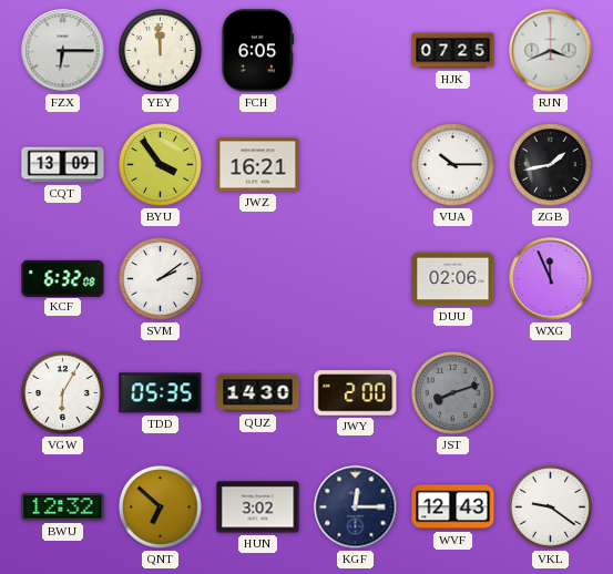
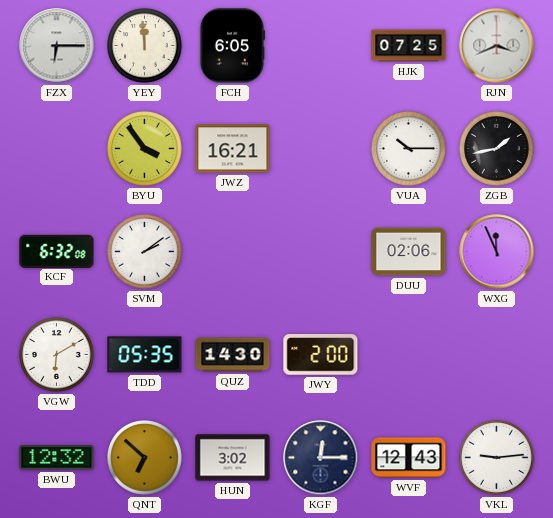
CQT: 13:09 -> none (63, 165)
VGW: 6:05 -> 6:10 (57, 355)
JST: 8:12 -> none (453, 393)
VKL: 9:21 -> 9:14 (497, 458)
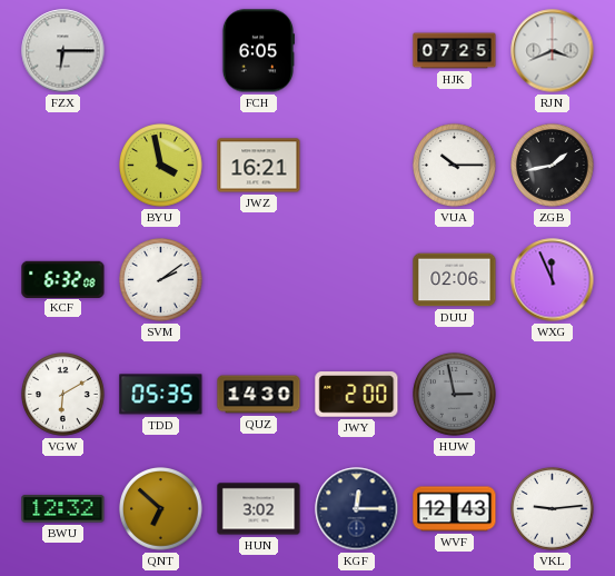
YEY: 11:59 -> none (145, 46)
BYU: 3:54 -> 3:58 (161, 166)
HUW: none -> 2:58 (455, 395)
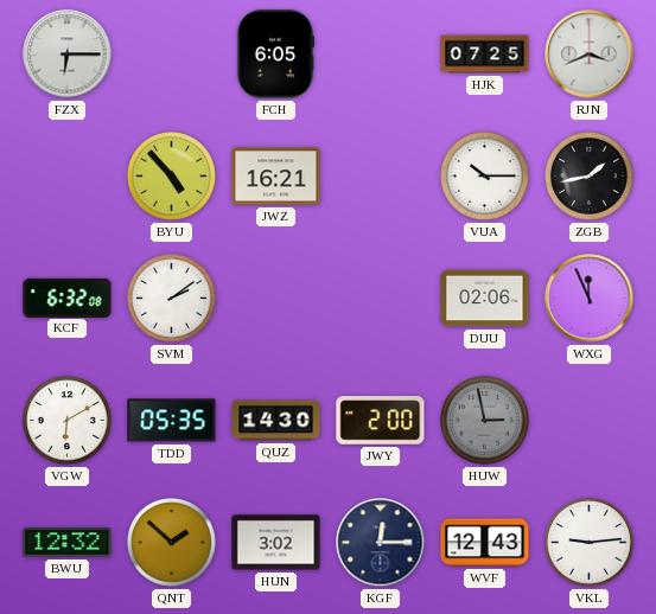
BYU: 3:58 -> 4:53 (172, 177)
QNT: 6:52 -> 1:52 (172, 543)
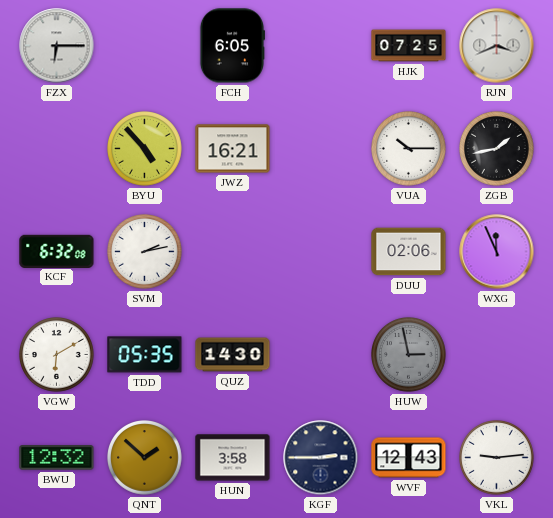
SVM: 2:09 -> 2:13 (145, 252)
JWY: 2:00 -> none (381, 421)
HUN: 3:02 -> 3:58 (233, 458)
KGF: 12:15 -> 2:45 (321, 458)
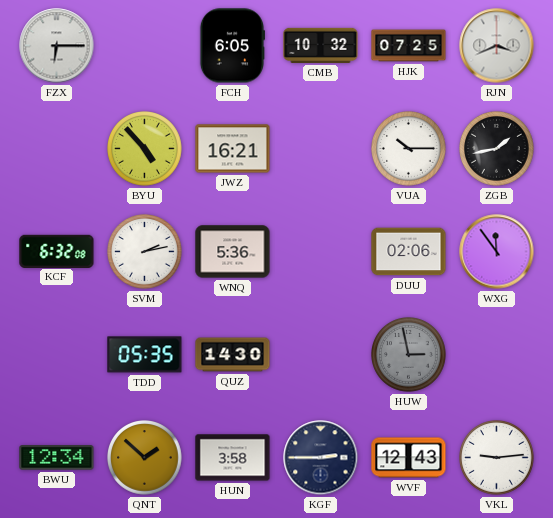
CMB: none -> 10:32 (321, 45)
WNQ: none -> 5:36 (233, 252)
WXG: 11:56 -> 11:54 (497, 252)
VGW: 6:10 -> none (57, 355)
BWU: 12:32 -> 12:34 (57, 458)
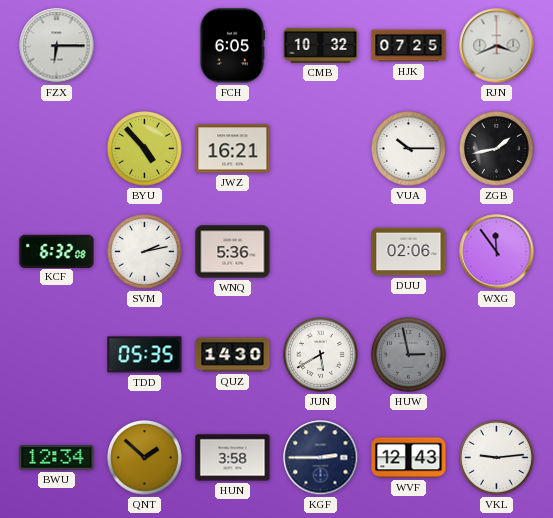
JUN: none -> 5:40 (321, 355)
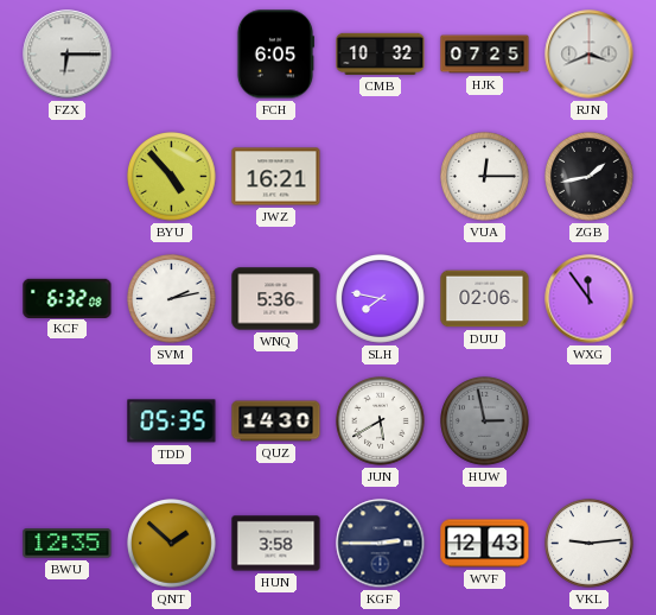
VUA: 10:15 -> 12:15 (485, 177)
SLH: none -> 7:47 (381, 299)
BWU: 12:34 -> 12:35 (68, 544)
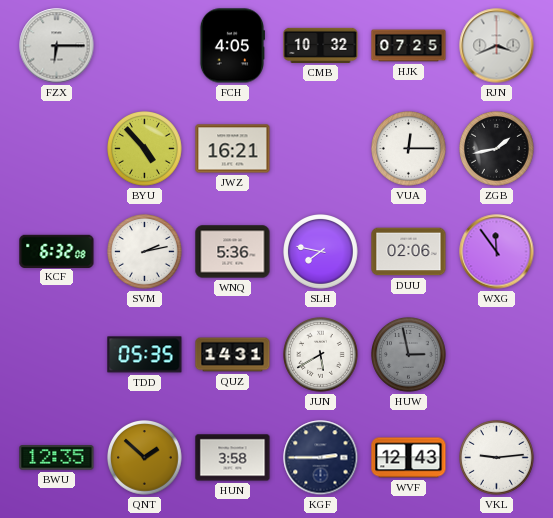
FCH: 6:05 -> 4:05 (231, 46)
QUZ: 14:30 -> 14:31 (233, 355)
